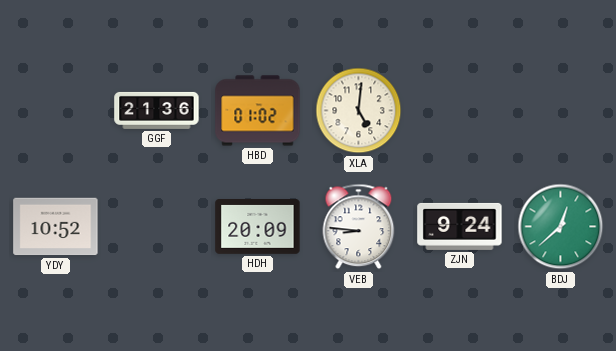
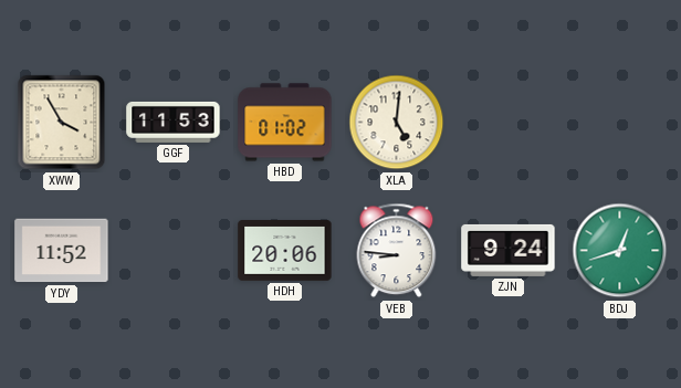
XWW: none -> 3:55 (62, 123)
GGF: 21:36 -> 11:53 (174, 122)
YDY: 10:52 -> 11:52 (62, 251)
HDH: 20:09 -> 20:06 (285, 251)
BDJ: 12:38 -> 12:42 (620, 251)
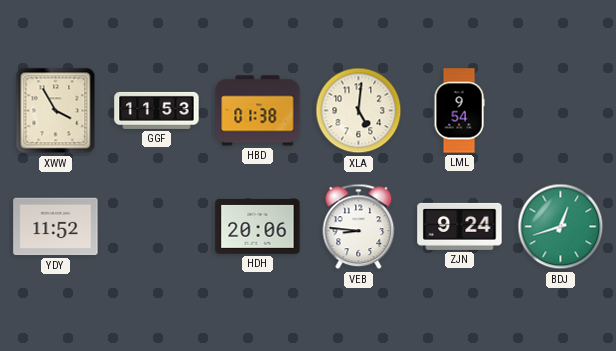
HBD: 01:02 -> 01:38 (258, 111)
LML: none -> 9:54 (459, 111)
